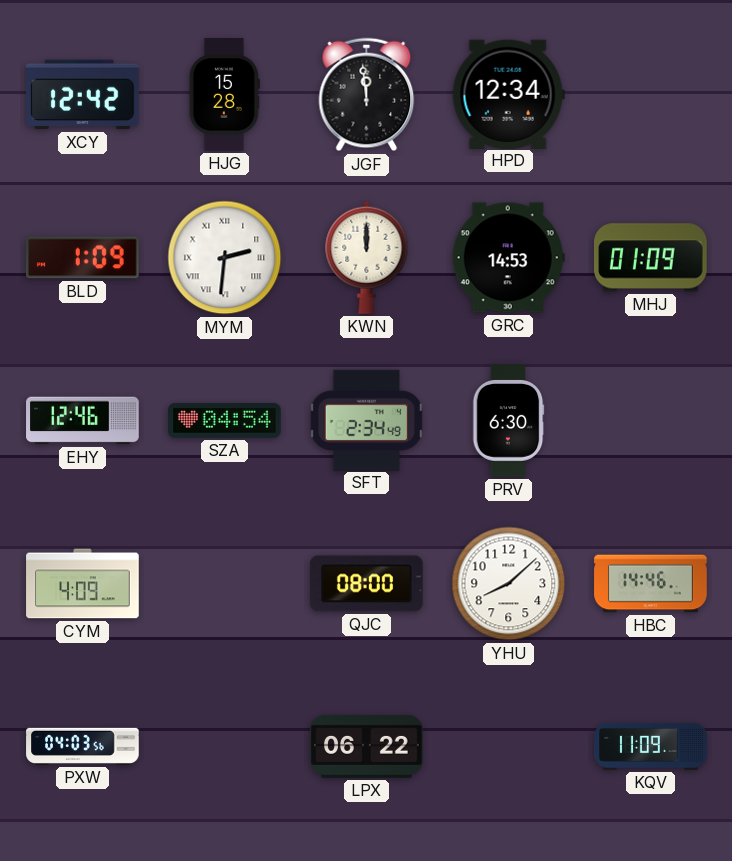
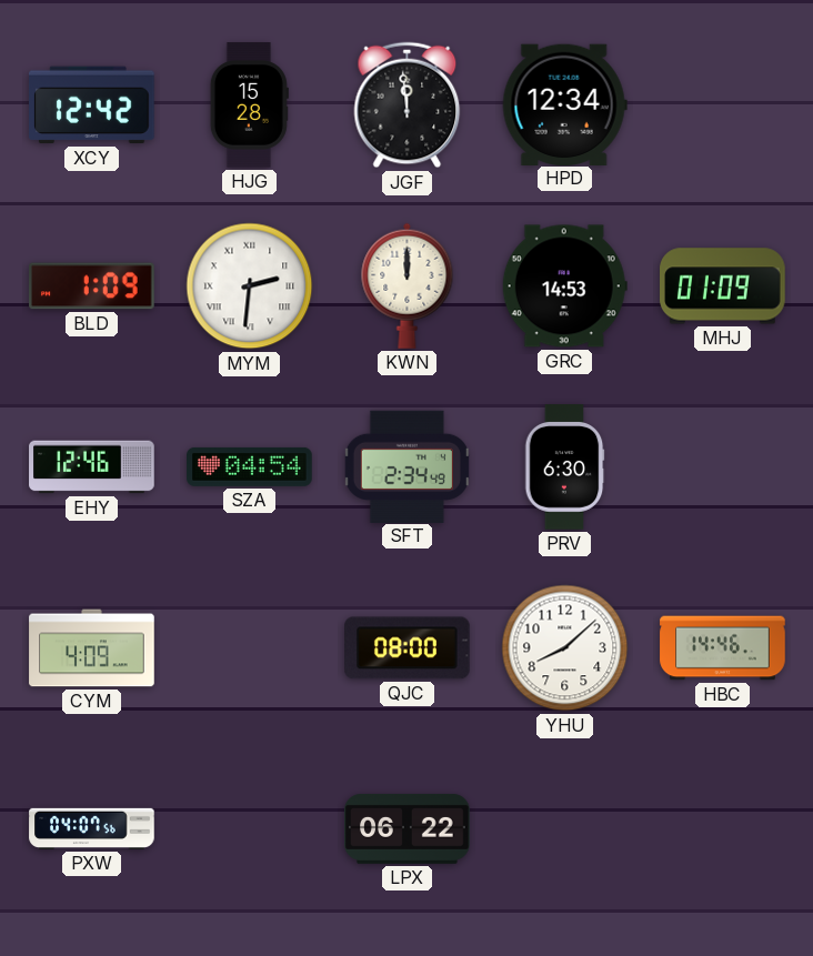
PXW: 04:03 -> 04:07 (92, 828)
KQV: 11:09 -> none (651, 746)
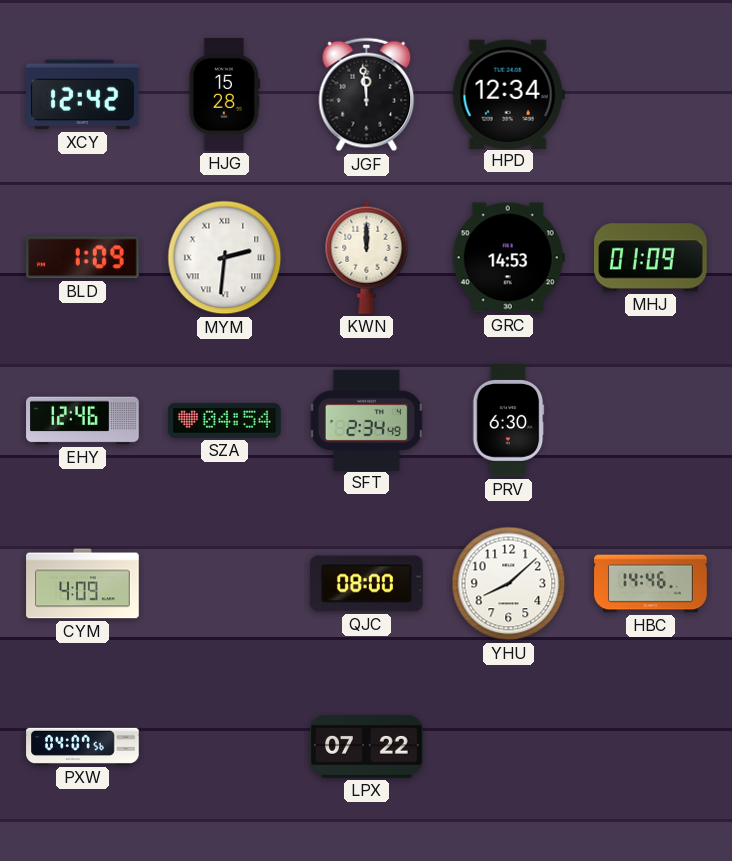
LPX: 06:22 -> 07:22 (367, 746)
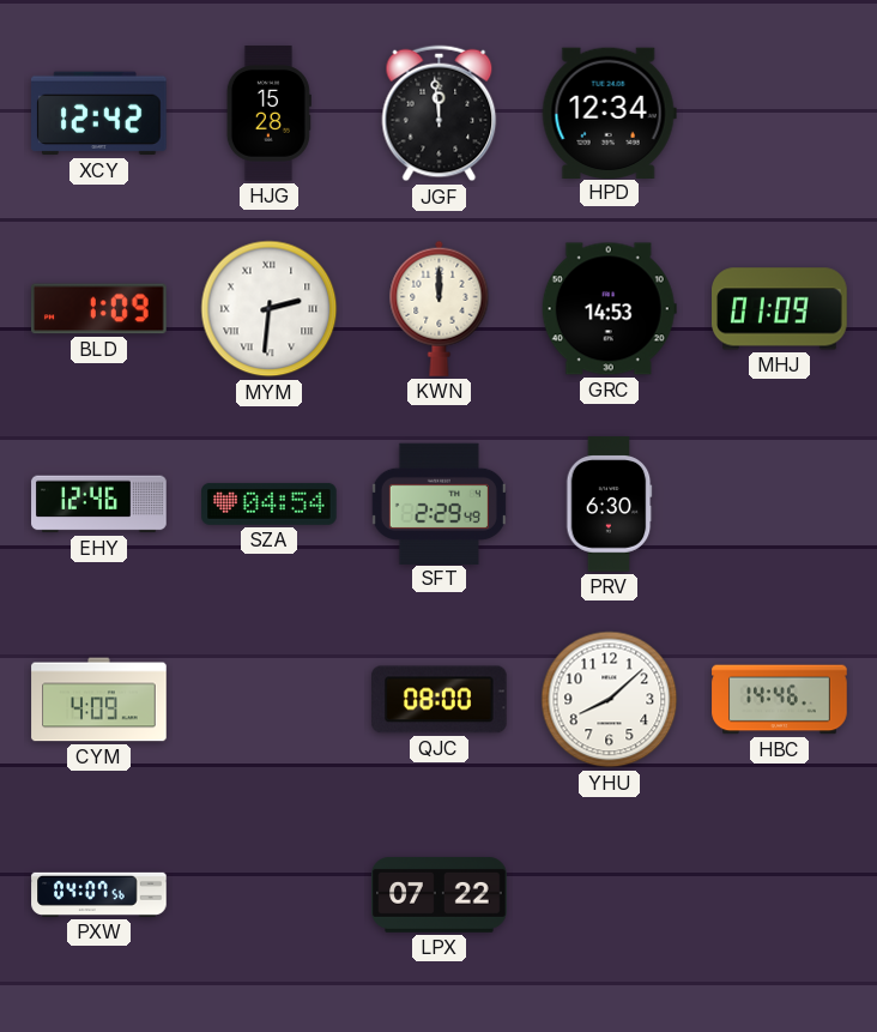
SFT: 2:34 -> 2:29 (438, 503)
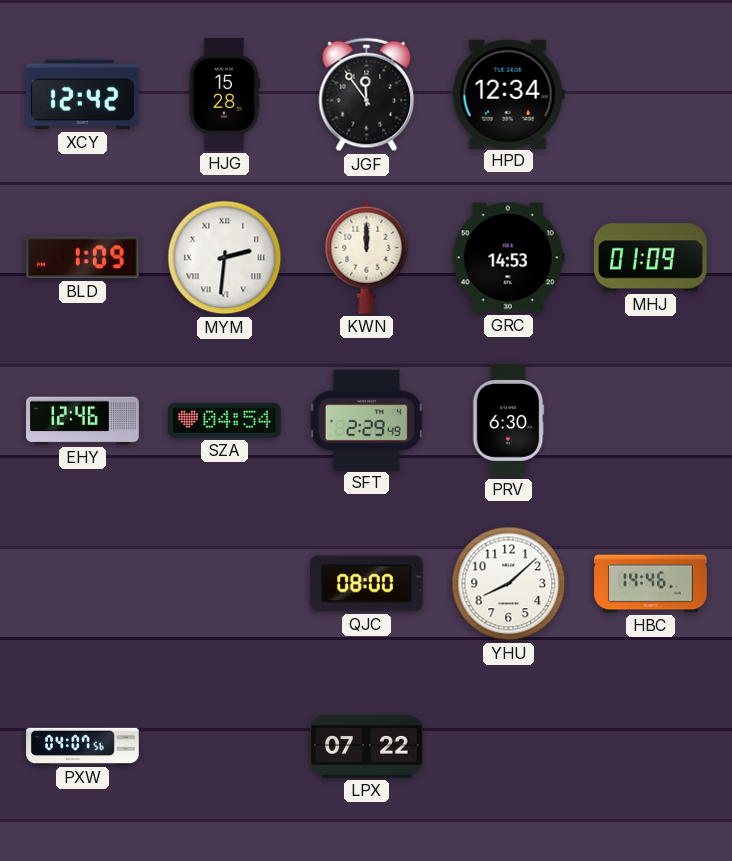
JGF: 11:59 -> 11:54 (367, 95)
CYM: 4:09 -> none (99, 700)
